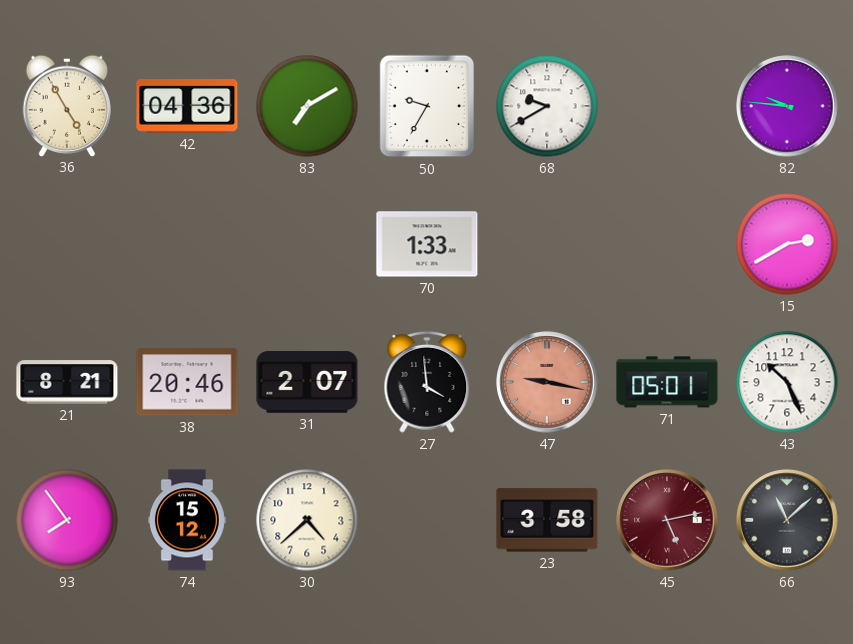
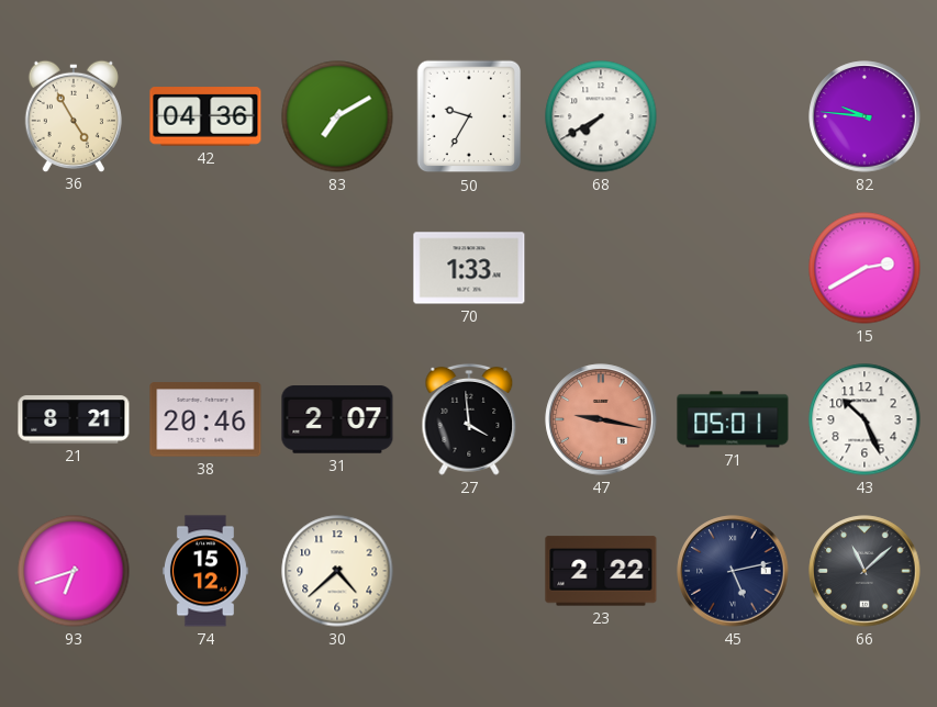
68: 9:40 -> 7:40 (601, 116)
93: 7:54 -> 6:42 (74, 571)
23: 3:58 -> 2:22 (601, 571)
45 dial: burgundy -> navy (733, 571)
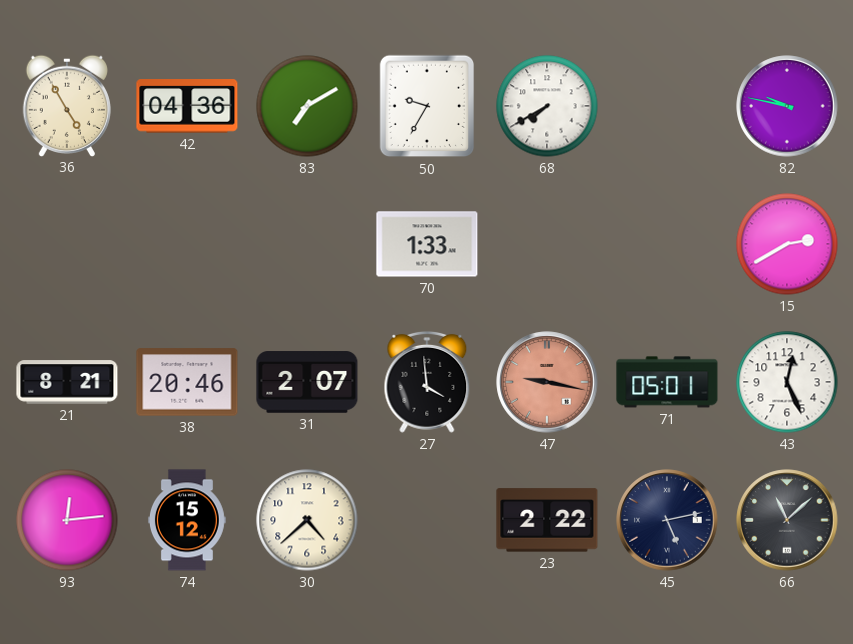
82: 9:46 -> 9:47 (787, 106)
43: 10:26 -> 12:26 (787, 382)
93: 6:42 -> 12:14 (67, 520)
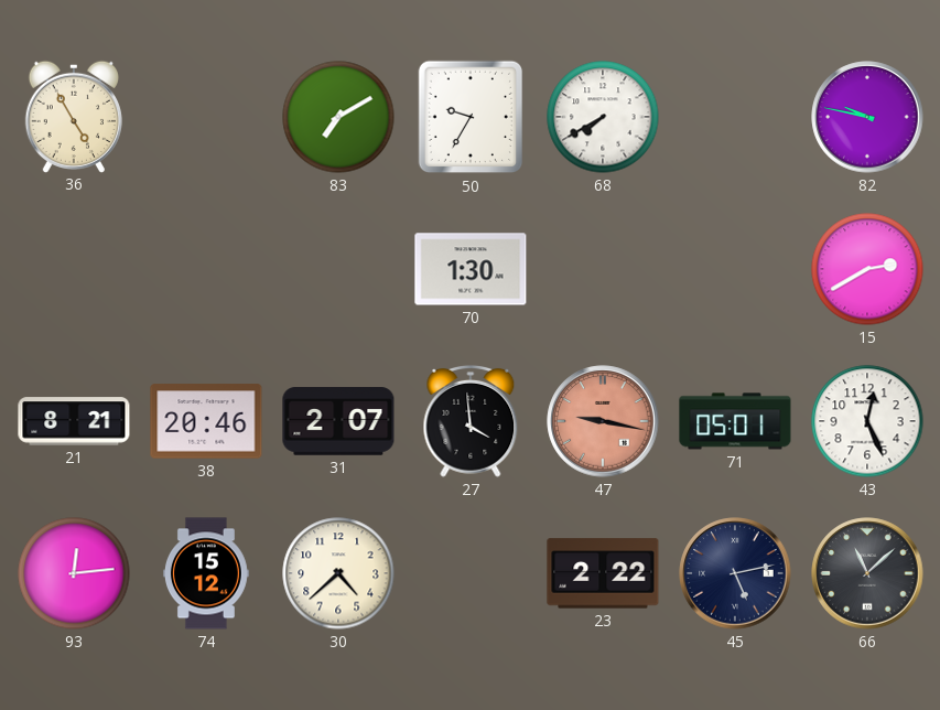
42: 04:36 -> none (187, 106)
70: 1:33 -> 1:30 (471, 269)
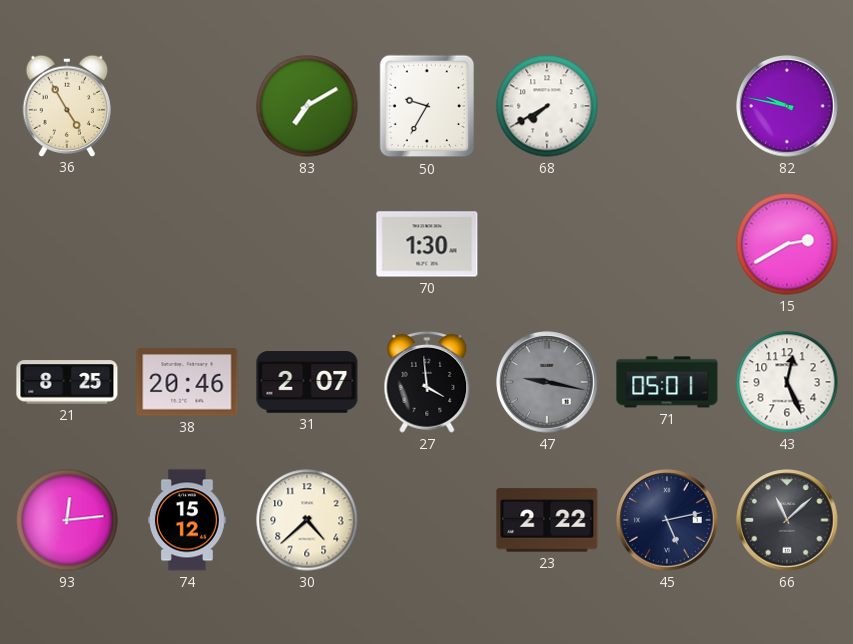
21: 8:21 -> 8:25 (67, 382)
47 dial: salmon -> grey (547, 382)
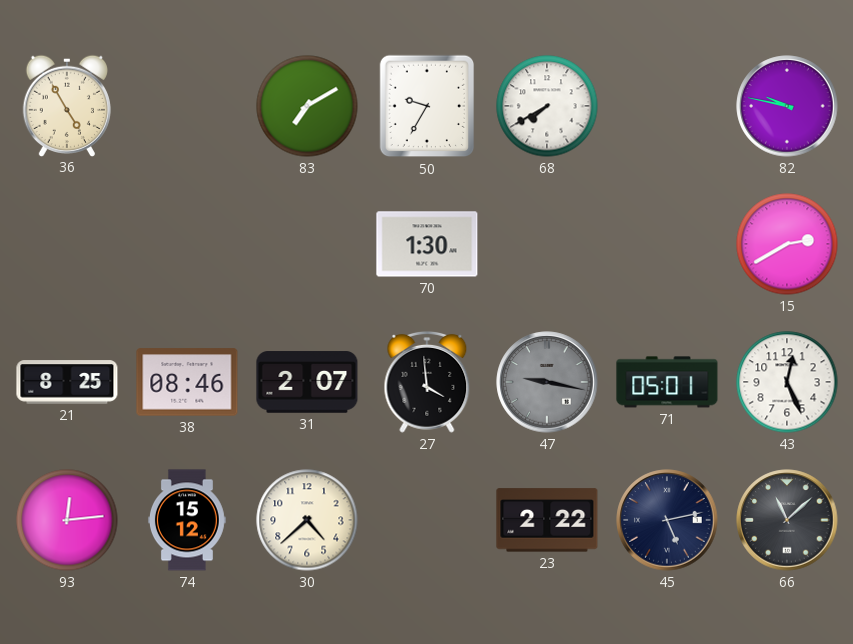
38: 20:46 -> 08:46 (187, 382)
